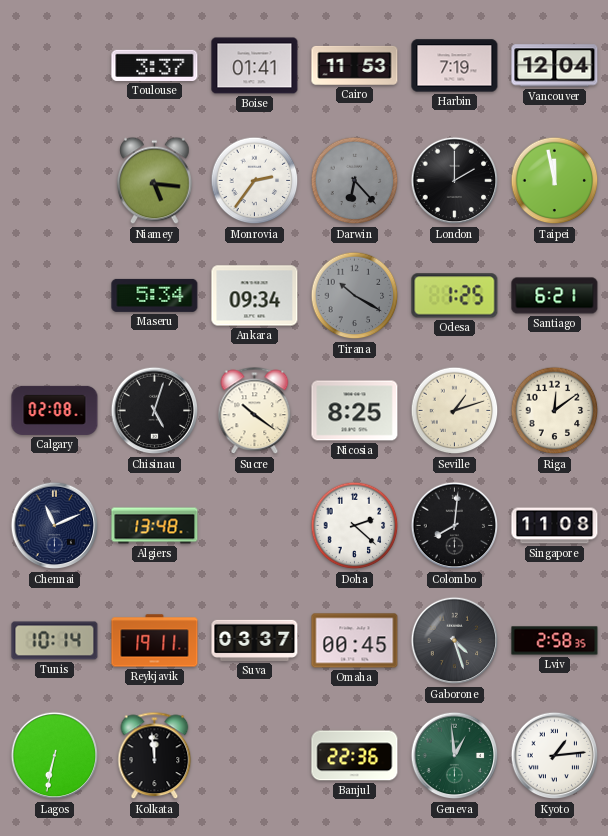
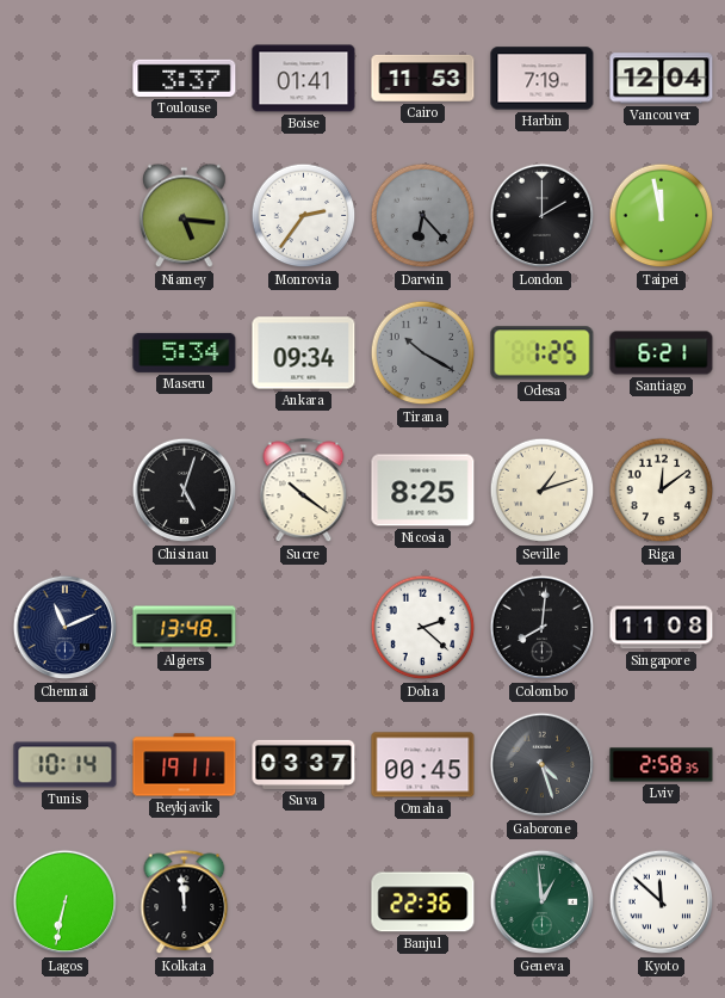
Calgary: 02:08 -> none (55, 410)
Kyoto: 1:14 -> 11:52 (662, 902)
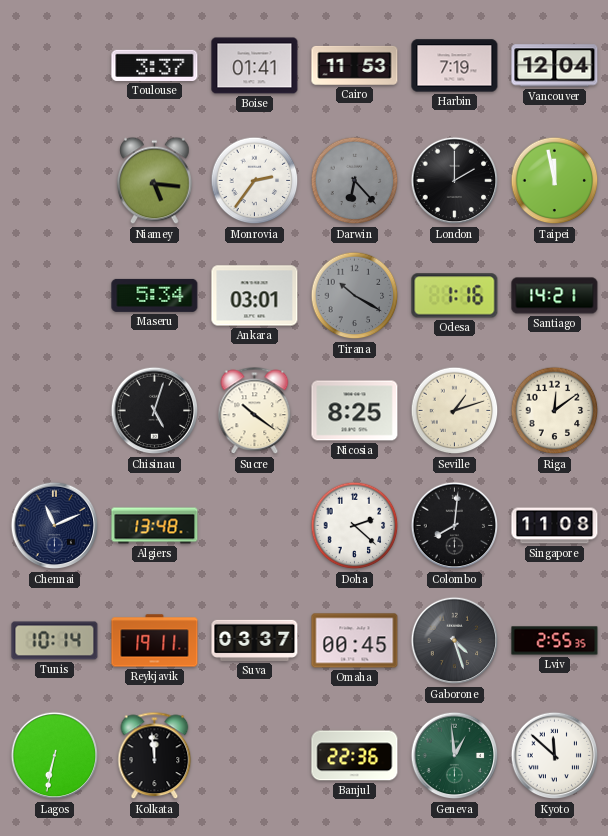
Ankara: 09:34 -> 03:01 (255, 296)
Odesa: 1:25 -> 1:16 (455, 296)
Santiago: 6:21 -> 14:21 (555, 296)
Lviv: 2:58 -> 2:55 (555, 641)
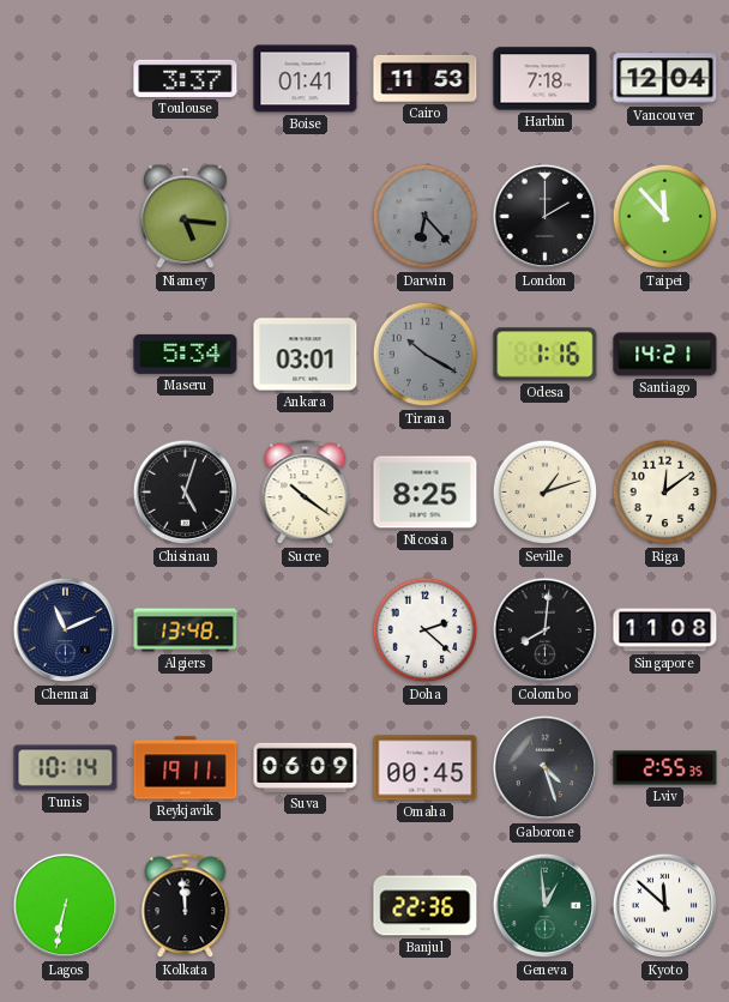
Harbin: 7:19 -> 7:18 (546, 79)
Monrovia: 2:36 -> none (255, 181)
Taipei: 11:58 -> 11:53 (665, 217)
Suva: 03:37 -> 06:09 (306, 767)
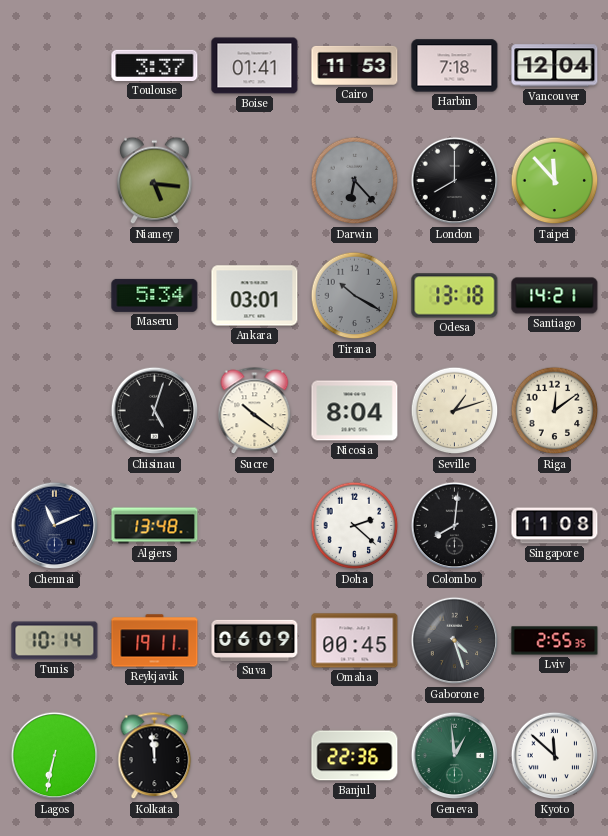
London: 2:00 -> 8:00 (455, 181)
Odesa: 1:16 -> 13:18 (455, 296)
Nicosia: 8:25 -> 8:04 (355, 411)
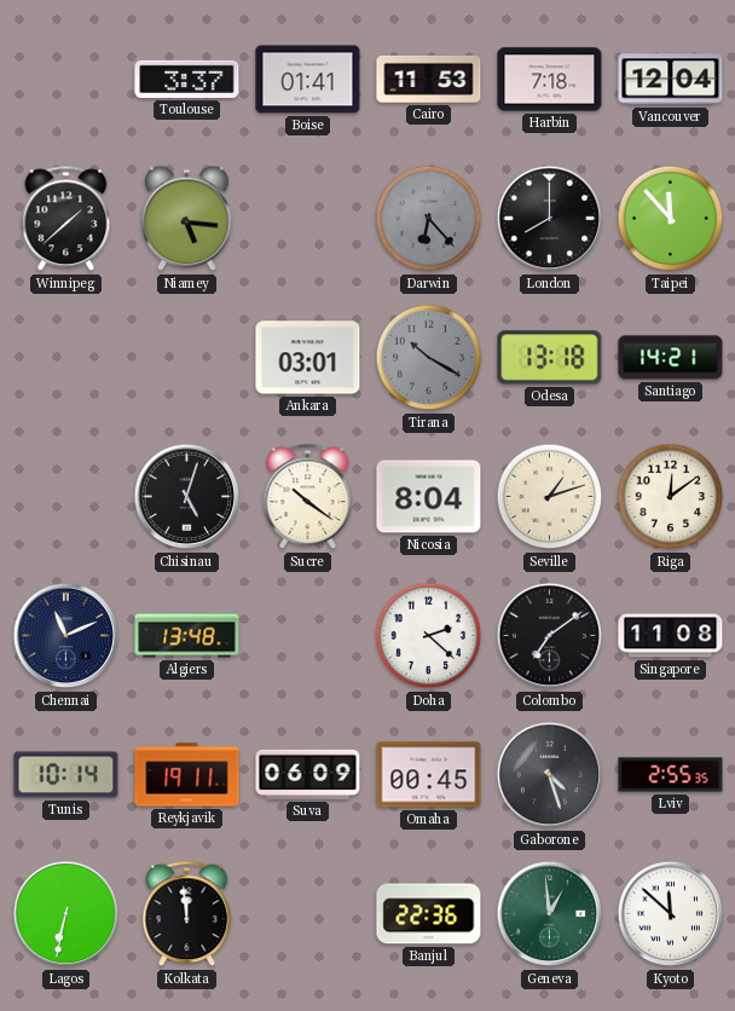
Winnipeg: none -> 1:38 (66, 219)
Maseru: 5:34 -> none (155, 295)
Colombo: 8:01 -> 7:09 (550, 636)
